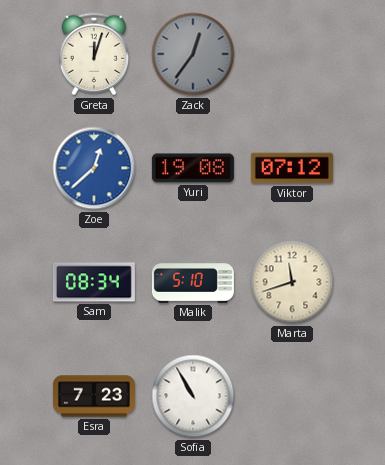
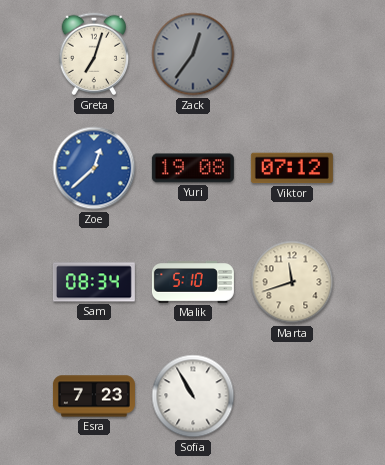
Greta: 12:03 -> 7:03 (94, 54)
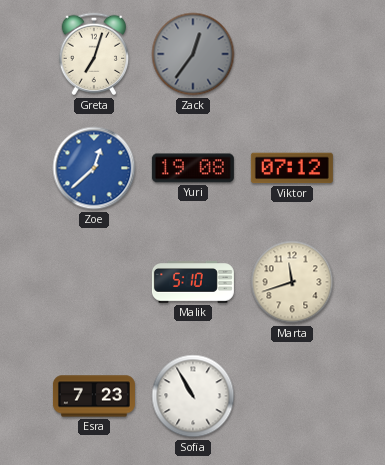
Sam: 08:34 -> none (94, 282)
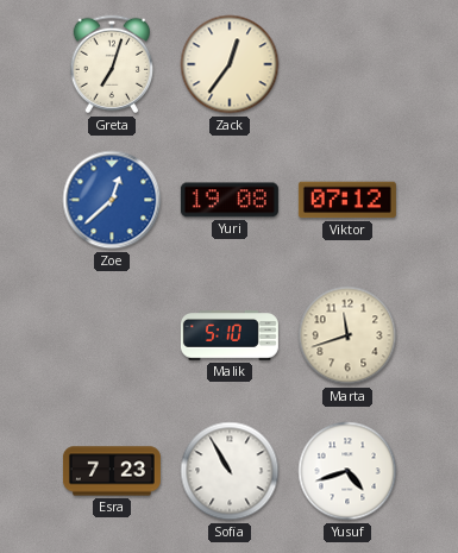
Zack dial: grey -> cream (230, 64)
Yusuf: none -> 4:42 (347, 471)
